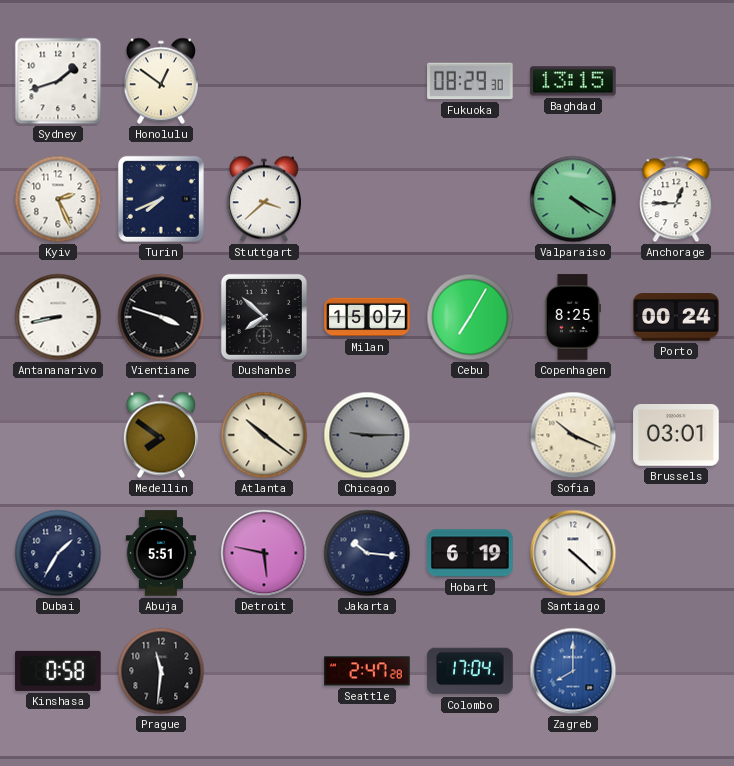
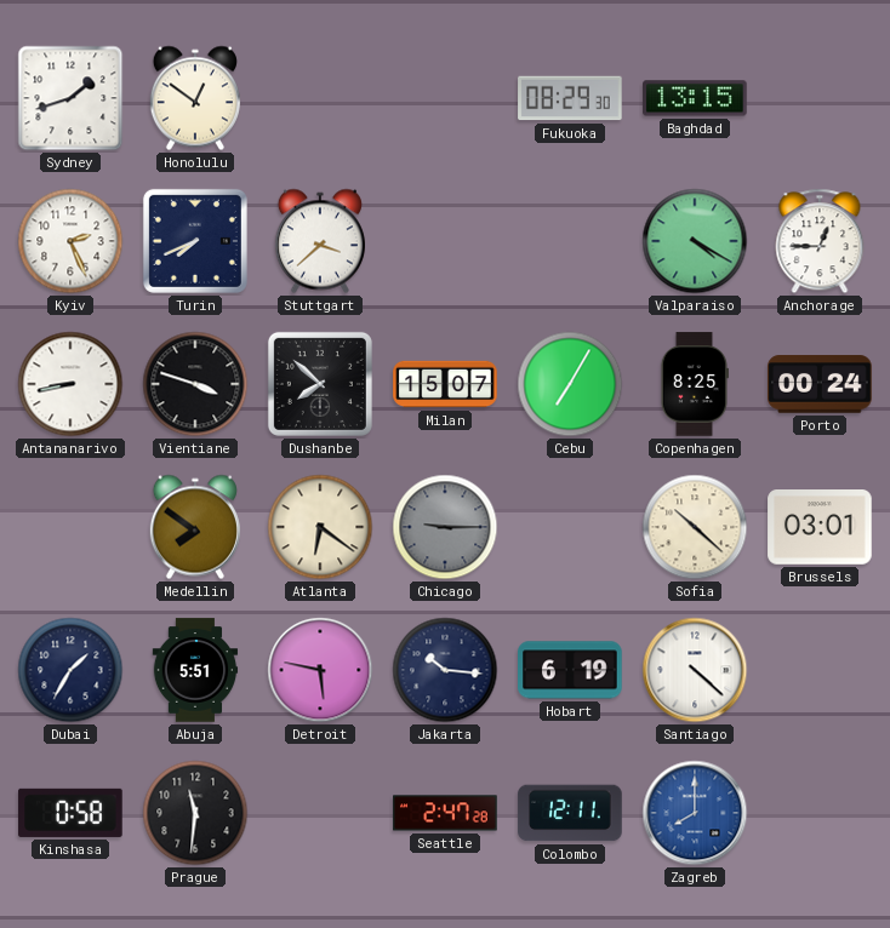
Atlanta: 10:21 -> 6:21 (320, 527)
Sofia: 10:19 -> 10:22 (695, 527)
Colombo: 17:04 -> 12:11 (570, 813)
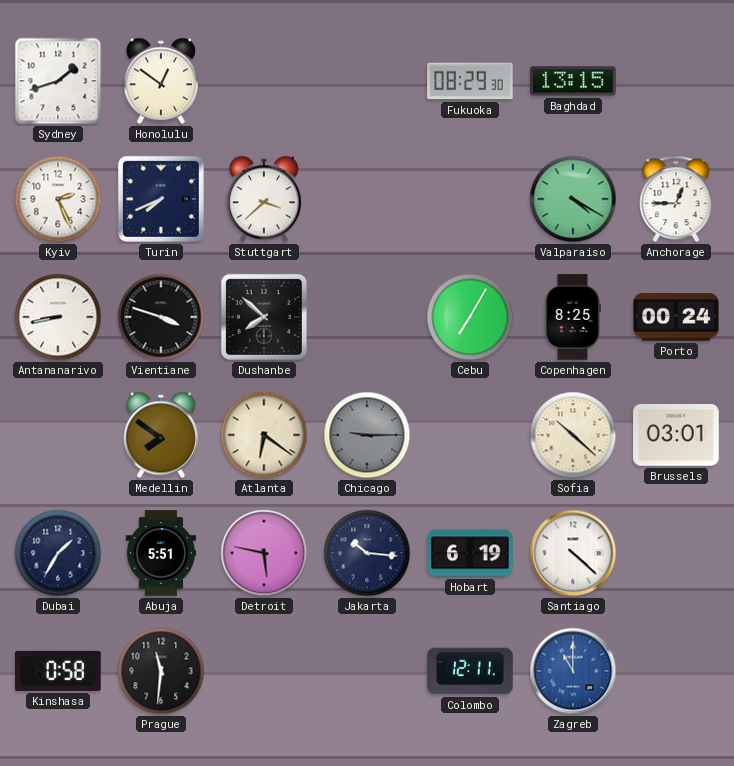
Milan: 15:07 -> none (445, 384)
Seattle: 2:47 -> none (445, 813)
Zagreb: 8:00 -> 11:00 (573, 671)
